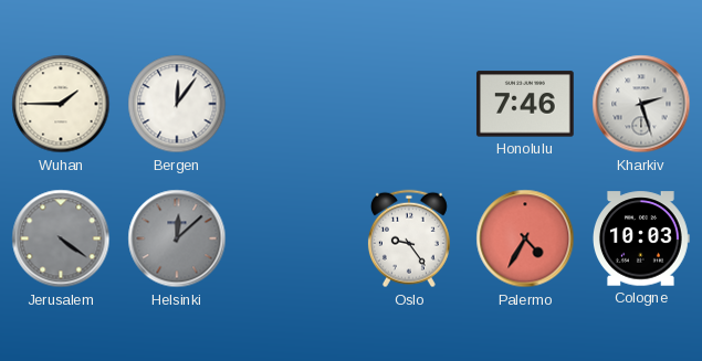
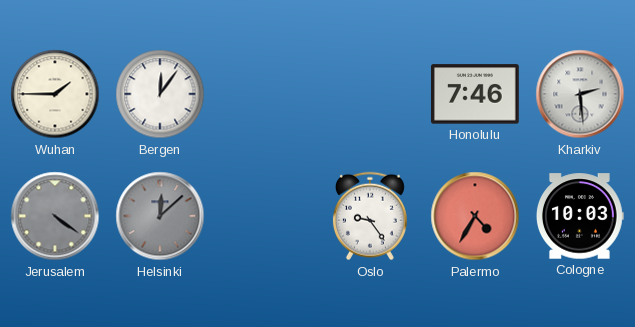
Kharkiv: 2:27 -> 2:29 (580, 94)
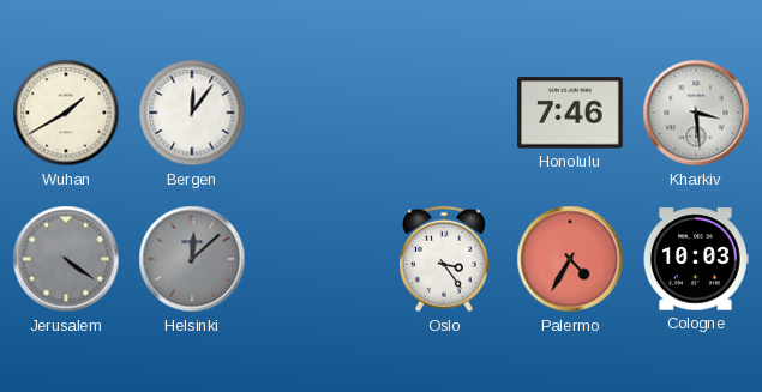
Wuhan: 1:45 -> 1:40 (66, 113)
Kharkiv: 2:29 -> 3:29 (696, 113)
Oslo: 9:24 -> 3:24 (444, 259)
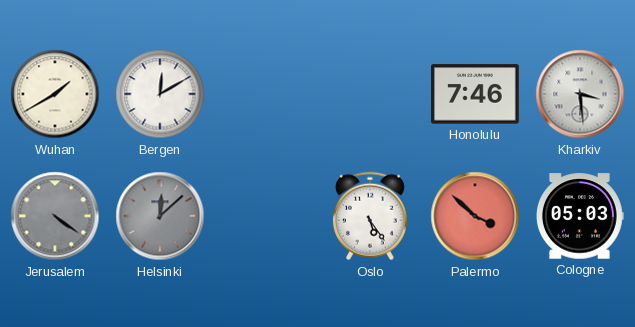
Bergen: 12:06 -> 12:10 (160, 94)
Oslo: 3:24 -> 5:24 (370, 216)
Palermo: 4:35 -> 3:52 (475, 216)
Cologne: 10:03 -> 05:03 (580, 216)
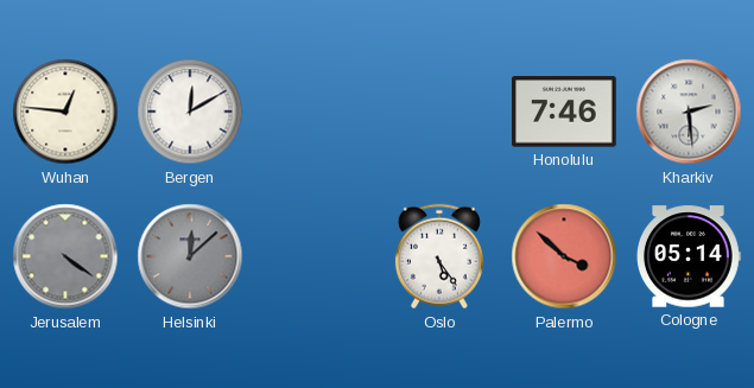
Wuhan: 1:40 -> 12:46 (65, 112)
Kharkiv: 3:29 -> 2:29 (689, 112)
Cologne: 05:03 -> 05:14 (689, 256)
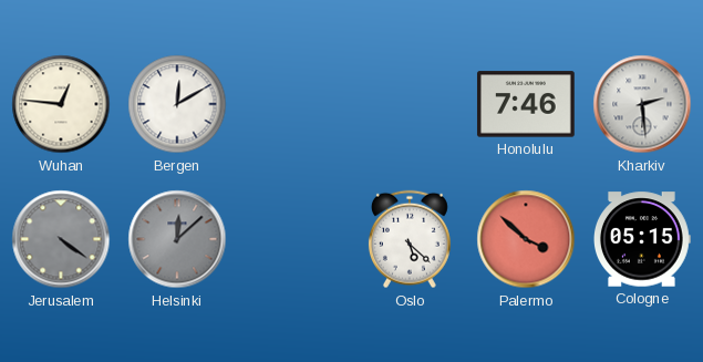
Oslo: 5:24 -> 5:22 (410, 239)
Cologne: 05:14 -> 05:15 (642, 239)
